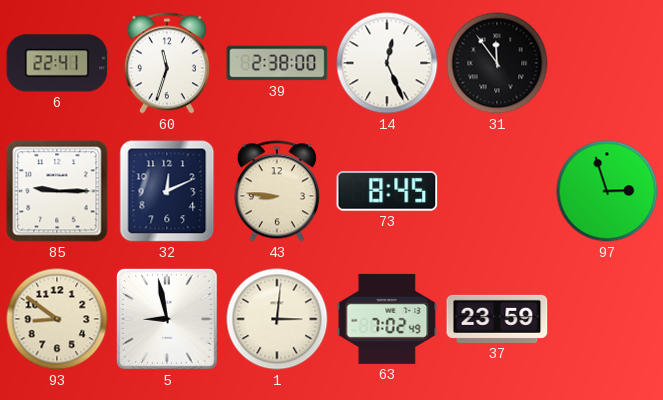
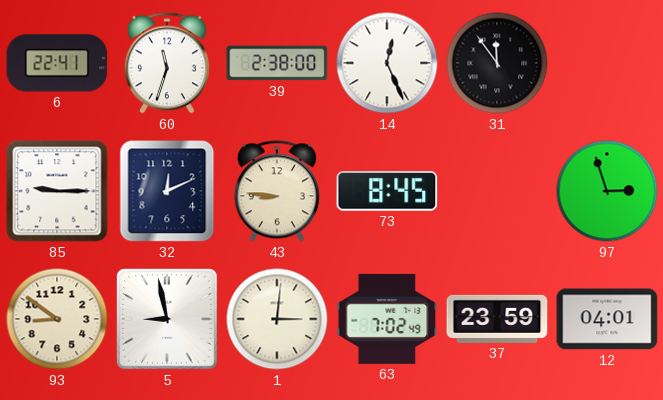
12: none -> 04:01 (607, 319)
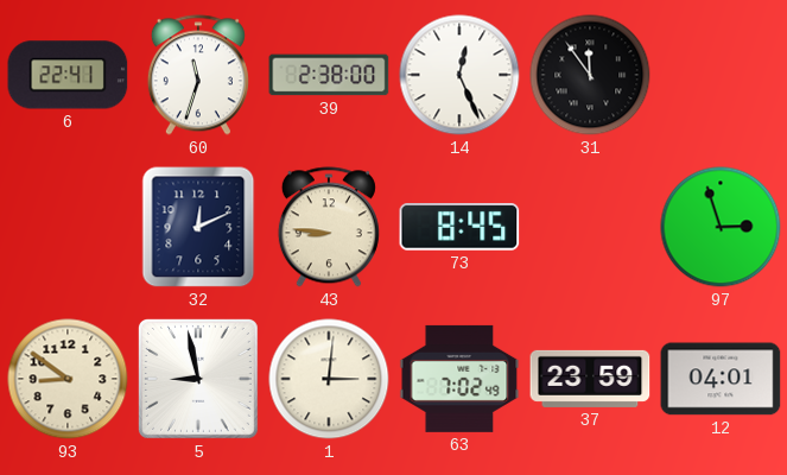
85: 9:15 -> none (57, 191)
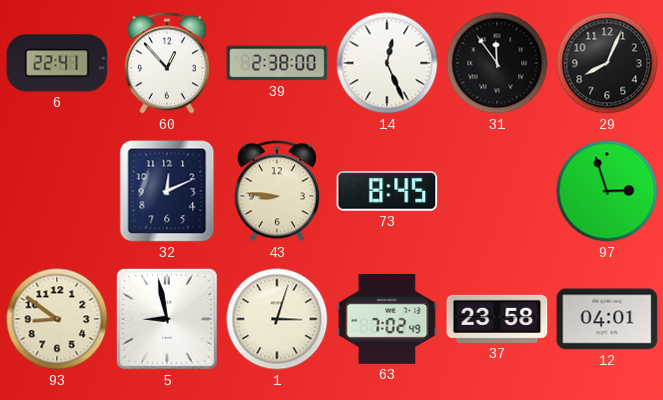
60: 11:33 -> 12:53 (167, 63)
29: none -> 8:04 (607, 63)
1: 3:01 -> 3:03 (277, 319)
37: 23:59 -> 23:58 (497, 319)
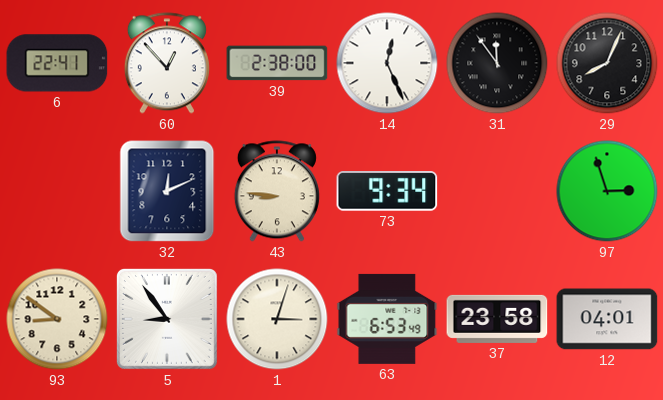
73: 8:45 -> 9:34 (387, 192)
5: 8:58 -> 8:54 (167, 319)
63: 7:02 -> 6:53 (387, 319)
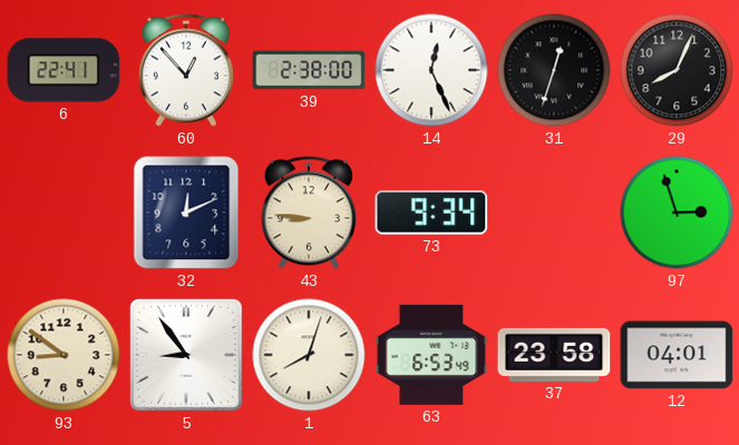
31: 11:54 -> 12:33 (554, 70)
1: 3:03 -> 8:03 (309, 355)
